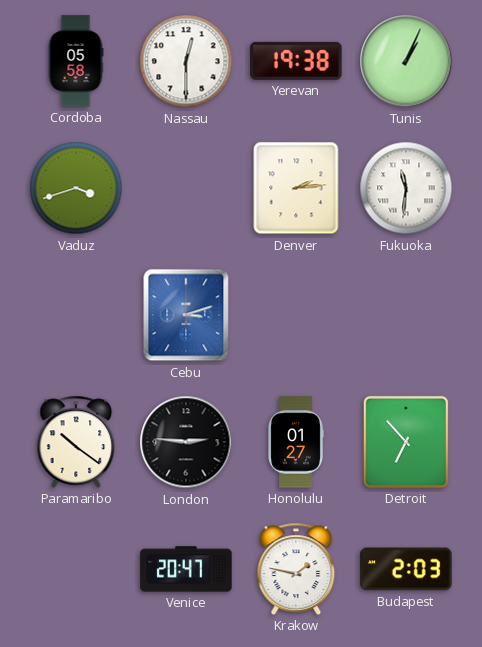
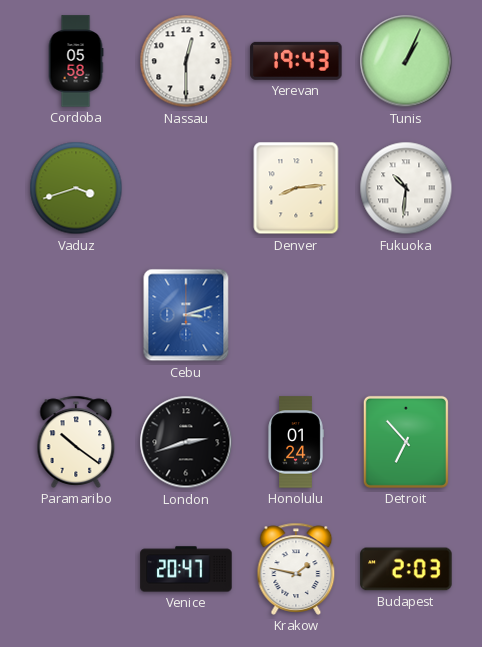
Yerevan: 19:38 -> 19:43 (296, 61)
Denver: 2:14 -> 8:14 (296, 188)
Fukuoka: 11:31 -> 10:31 (406, 188)
London: 2:46 -> 2:42 (186, 442)
Honolulu: 01:27 -> 01:24 (296, 442)
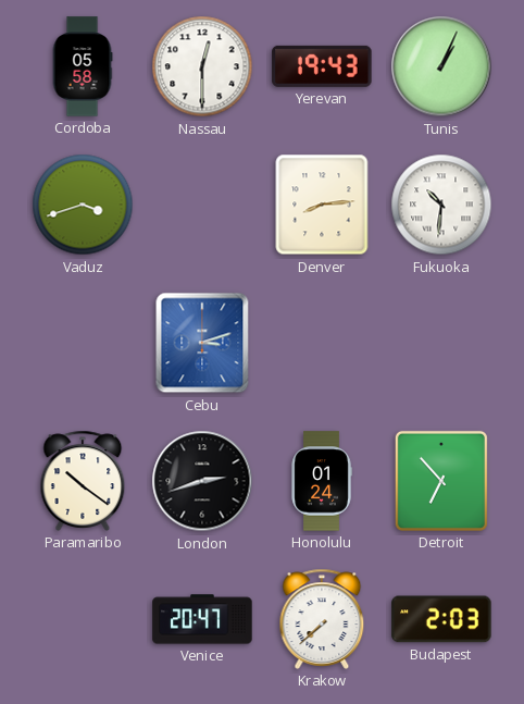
Krakow: 1:47 -> 7:38 (322, 619)
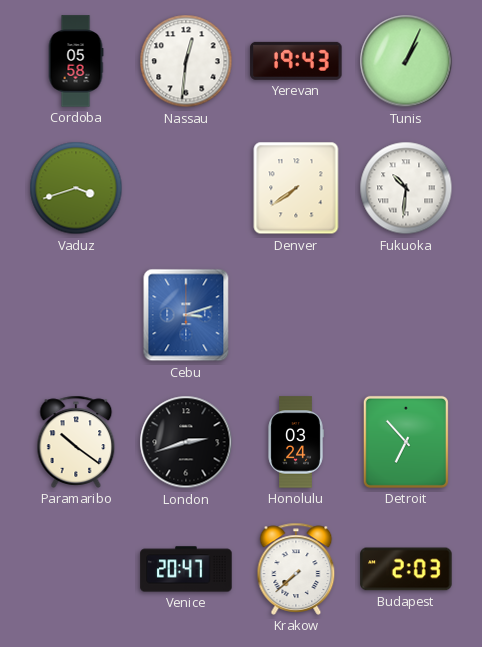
Nassau: 12:30 -> 12:31 (186, 61)
Denver: 8:14 -> 7:39 (296, 188)
Honolulu: 01:24 -> 03:24 (296, 442)
